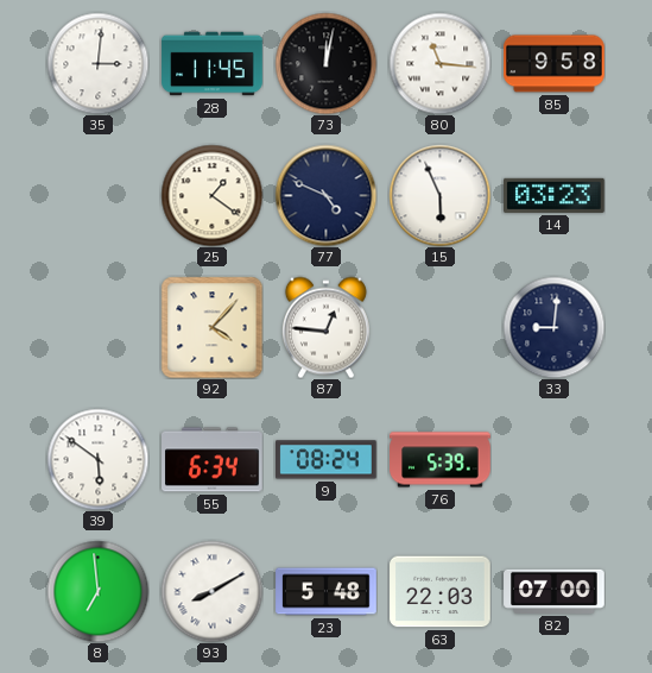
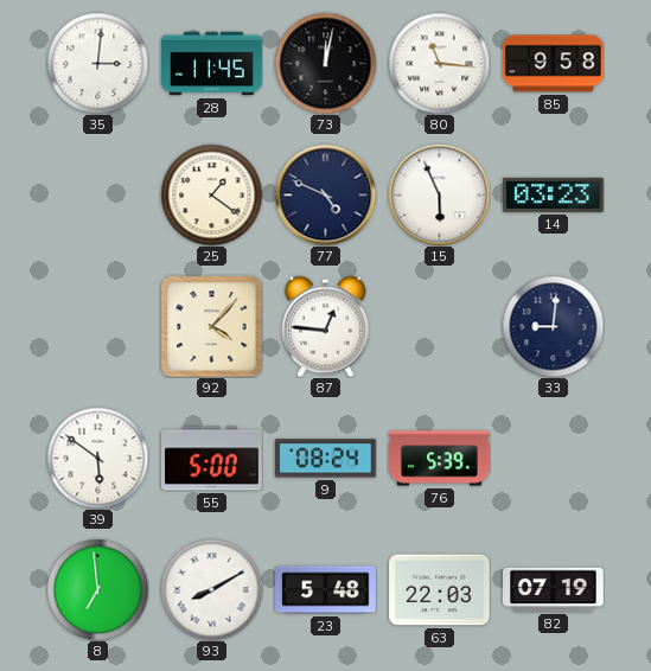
55: 6:34 -> 5:00 (212, 459)
82: 07:00 -> 07:19 (554, 589)
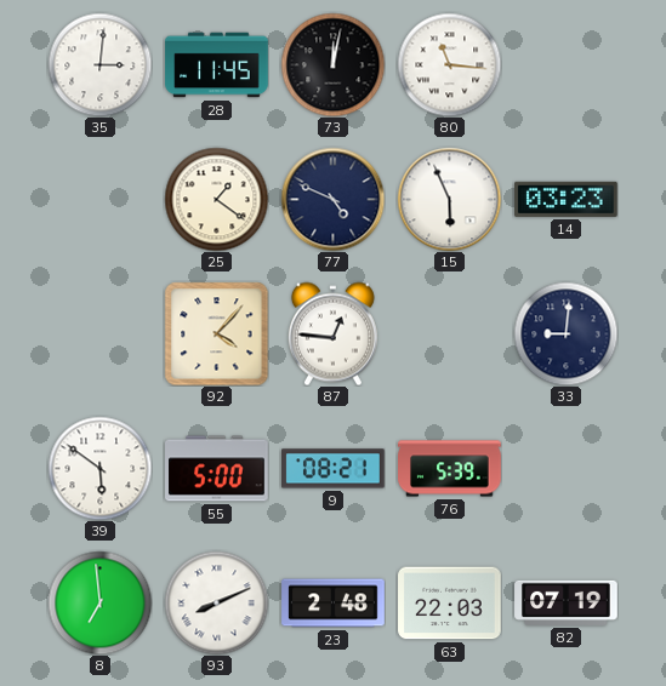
85: 9:58 -> none (554, 64)
9: 08:24 -> 08:21 (334, 469)
93: 8:10 -> 8:11 (216, 602)
23: 5:48 -> 2:48 (334, 604)
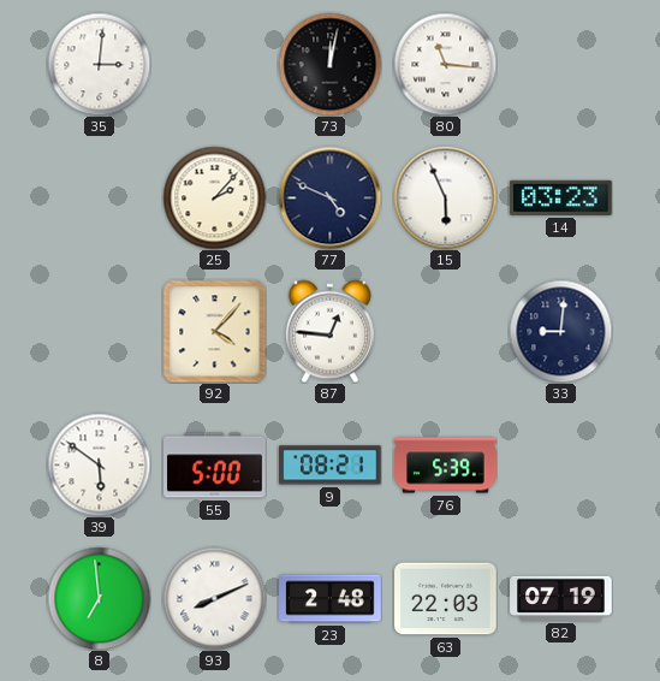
28: 11:45 -> none (217, 65)
25: 1:21 -> 2:07 (214, 197)
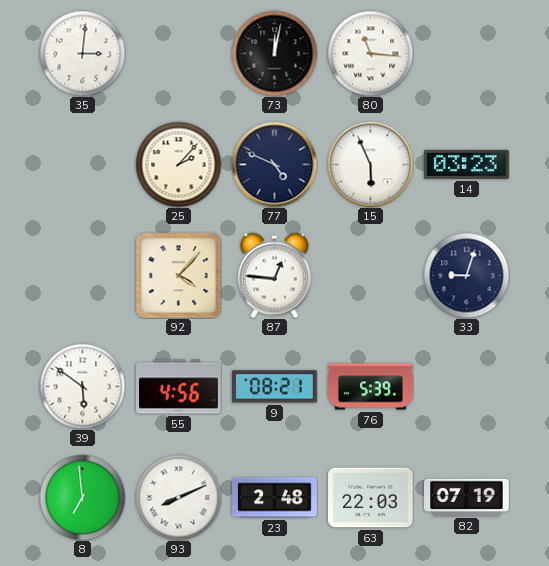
33: 9:01 -> 9:03 (466, 275)
55: 5:00 -> 4:56 (179, 387)
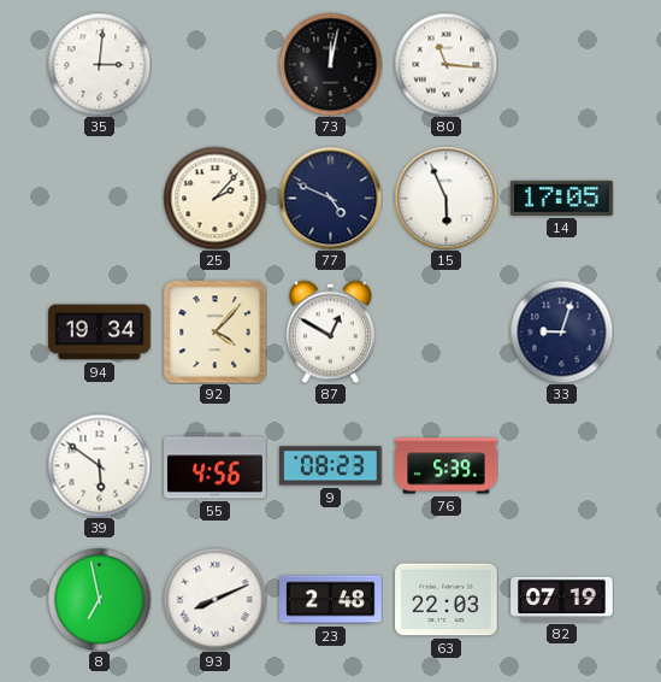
14: 03:23 -> 17:05 (562, 198)
94: none -> 19:34 (100, 333)
87: 12:46 -> 12:50 (330, 331)
9: 08:21 -> 08:23 (331, 466)
8: 6:59 -> 6:58 (99, 599)
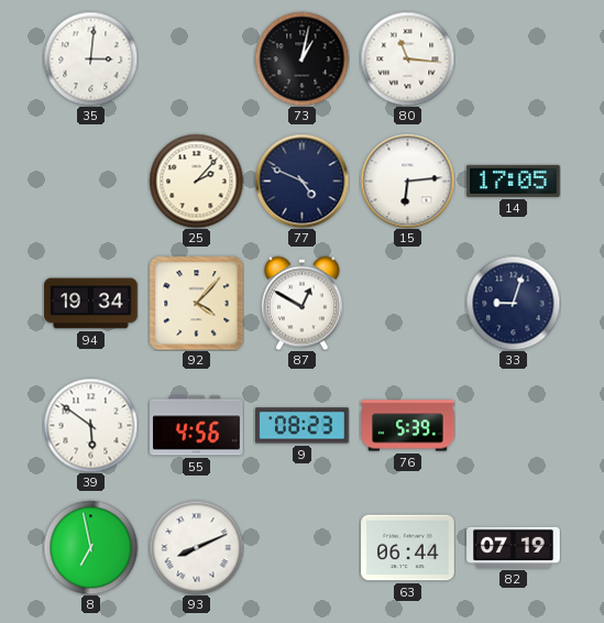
73: 12:02 -> 1:02 (301, 58)
15: 5:56 -> 6:14 (407, 181)
23: 2:48 -> none (331, 600)
63: 22:03 -> 06:44 (408, 548)
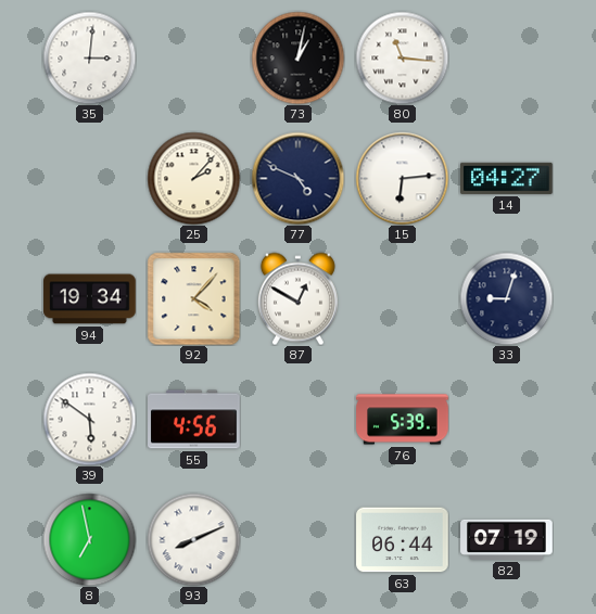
14: 17:05 -> 04:27 (507, 178)
9: 08:23 -> none (303, 426)
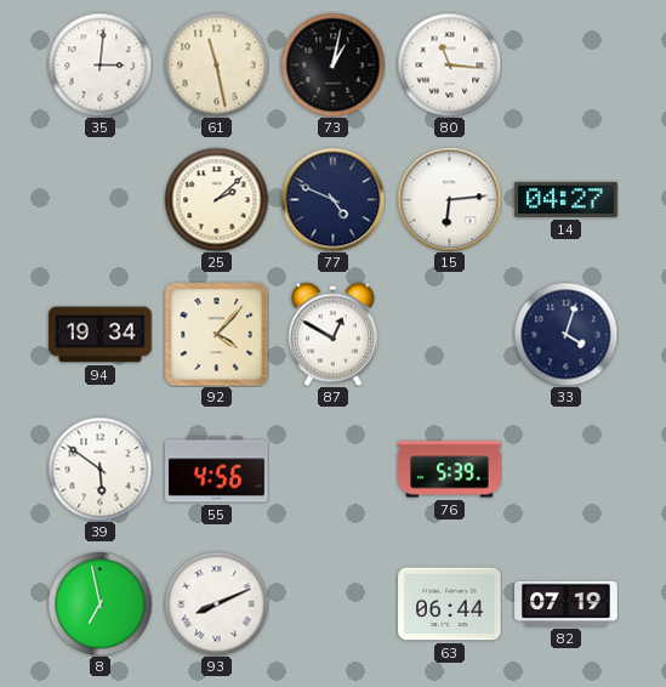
61: none -> 11:28 (216, 64)
25: 2:07 -> 2:08 (216, 199)
33: 9:03 -> 4:03 (565, 334)
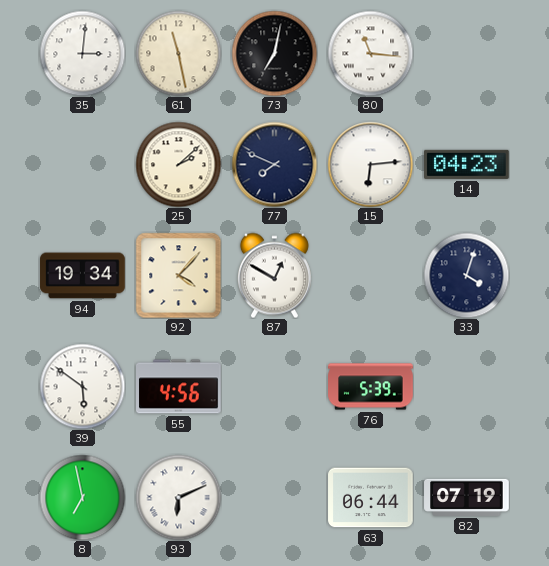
73: 1:02 -> 7:02 (274, 53)
77: 4:49 -> 7:49 (274, 164)
14: 04:27 -> 04:23 (467, 164)
93: 8:11 -> 6:11 (178, 497)
